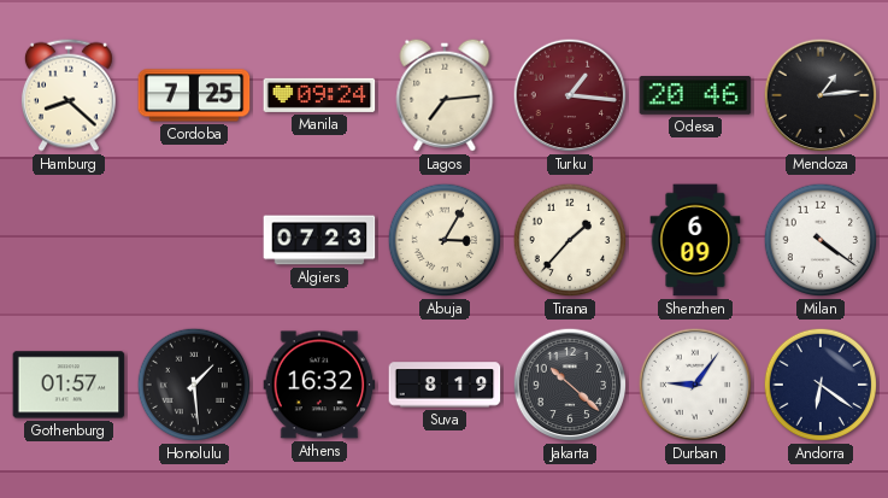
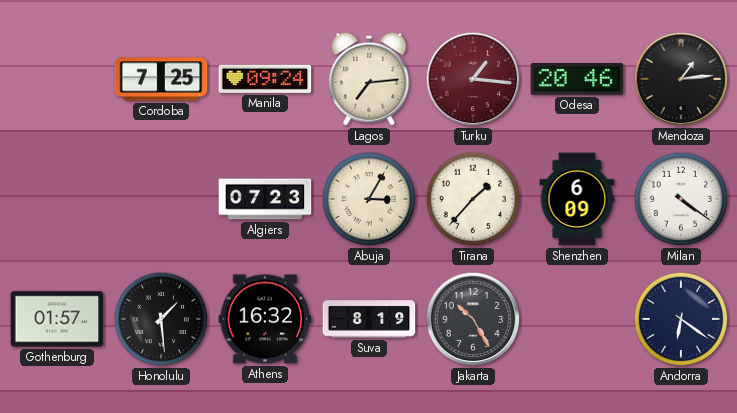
Hamburg: 8:22 -> none (69, 95)
Jakarta: 10:22 -> 10:25 (473, 319)
Durban: 9:06 -> none (695, 385)
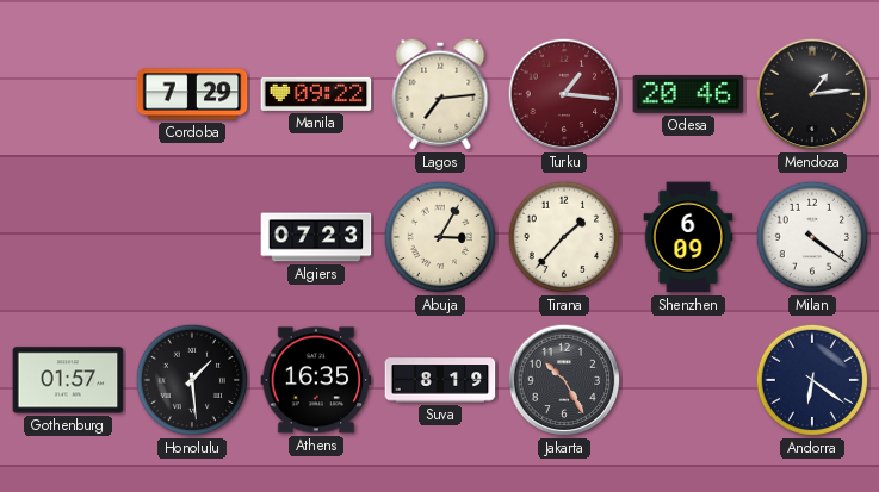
Cordoba: 7:25 -> 7:29 (192, 94)
Manila: 09:24 -> 09:22 (316, 94)
Athens: 16:32 -> 16:35 (316, 380)
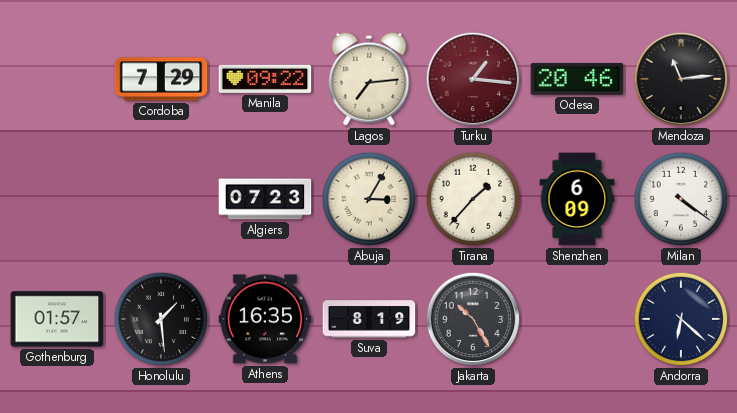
Mendoza: 1:14 -> 11:14 (681, 79)
Andorra: 6:21 -> 6:22 (681, 319)
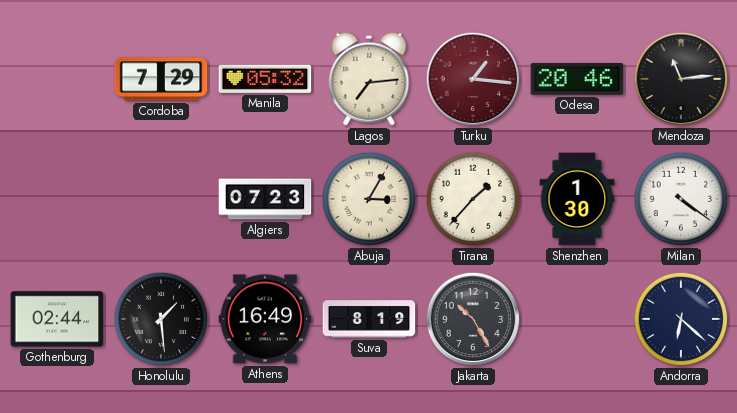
Manila: 09:22 -> 05:32 (265, 79)
Shenzhen: 6:09 -> 1:30 (577, 199)
Gothenburg: 01:57 -> 02:44 (57, 319)
Athens: 16:35 -> 16:49 (265, 319)
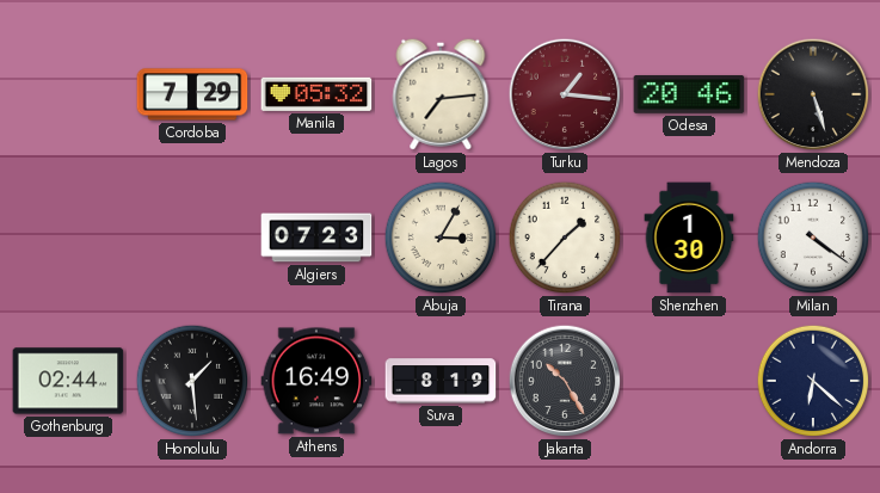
Mendoza: 11:14 -> 5:27 (813, 94)
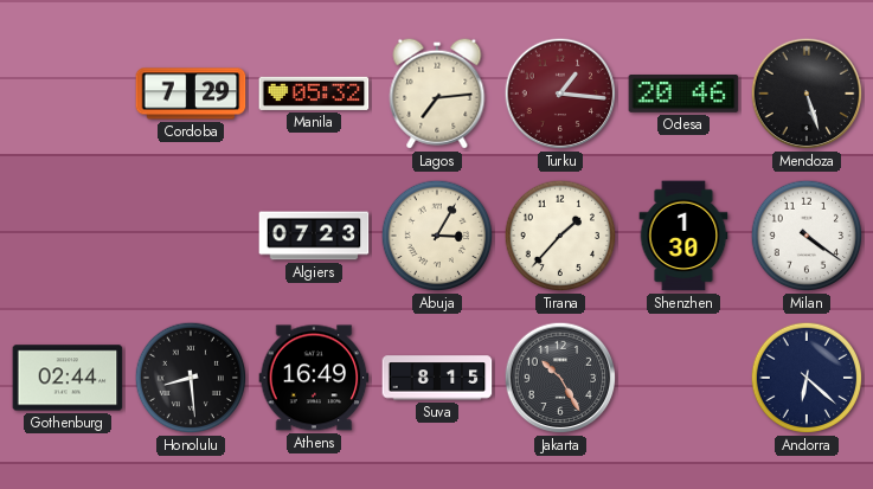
Honolulu: 1:29 -> 8:29 (191, 378)
Suva: 8:19 -> 8:15 (437, 378)
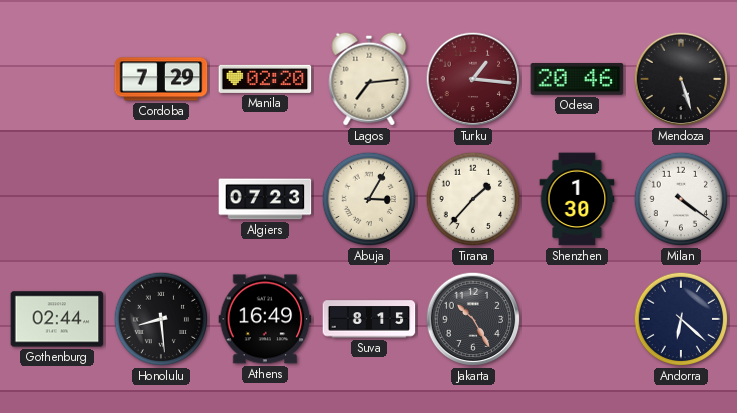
Manila: 05:32 -> 02:20 (265, 79)
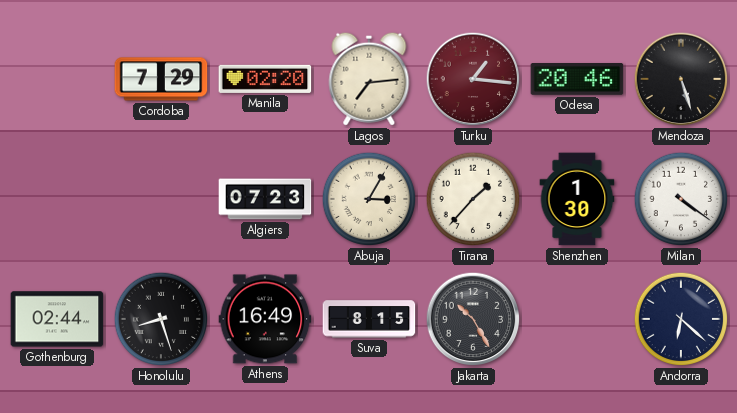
Honolulu: 8:29 -> 8:27 (161, 319)
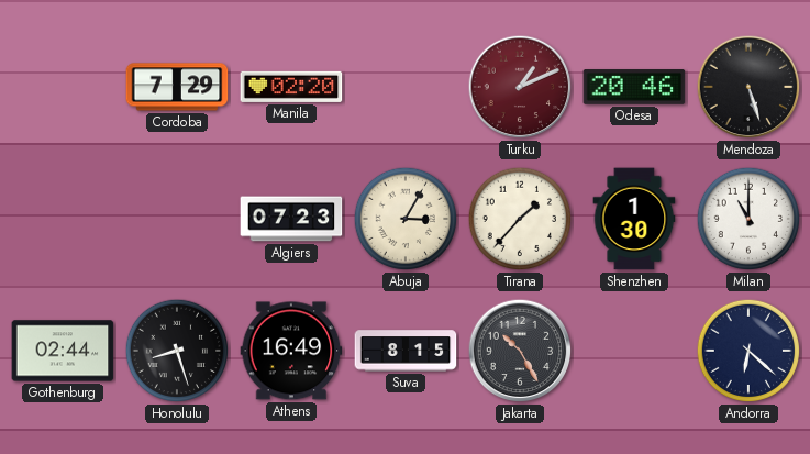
Lagos: 7:14 -> none (369, 79)
Turku: 1:16 -> 1:11 (520, 87)
Milan: 4:21 -> 11:00 (748, 219)
